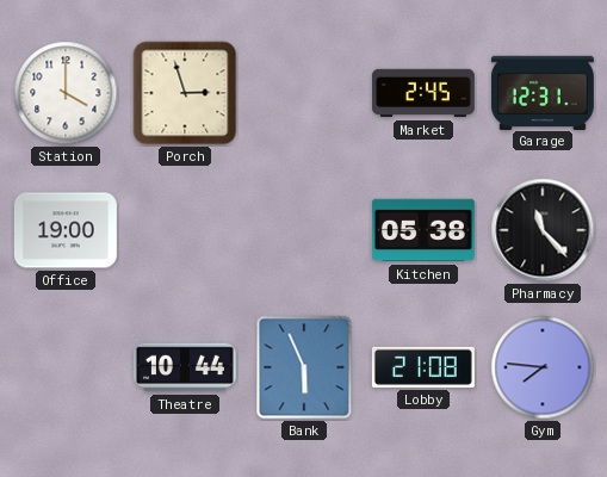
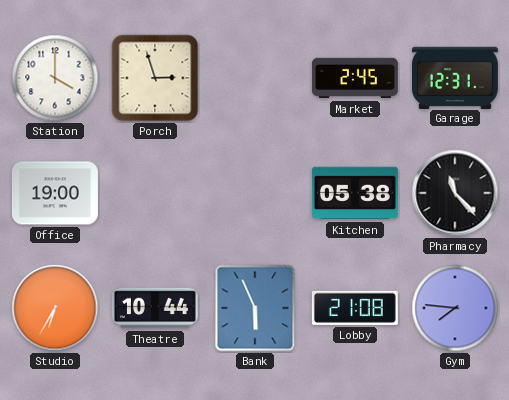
Studio: none -> 6:35 (55, 308)
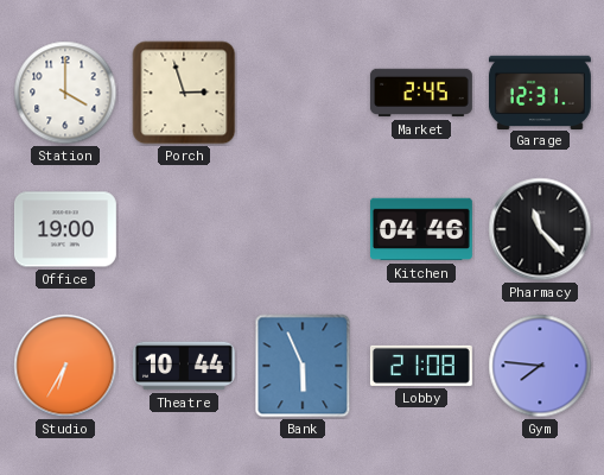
Kitchen: 05:38 -> 04:46 (421, 229)
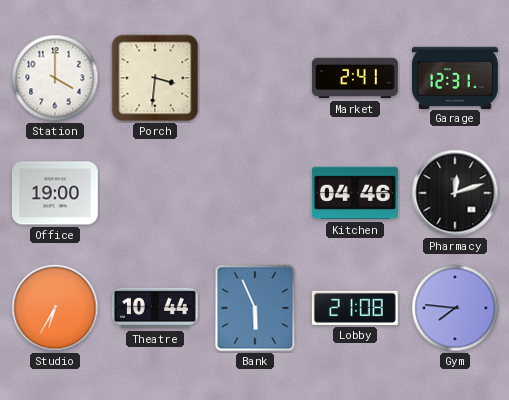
Porch: 2:57 -> 3:31 (155, 78)
Market: 2:45 -> 2:41 (355, 78)
Pharmacy: 11:23 -> 12:12 (455, 193)
